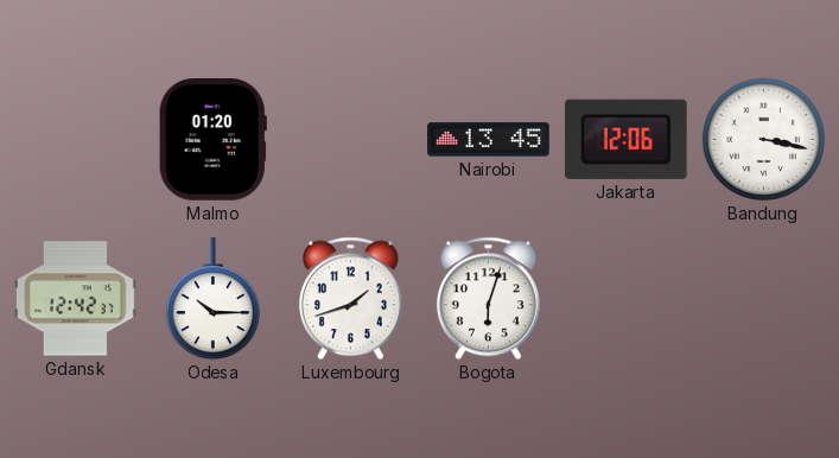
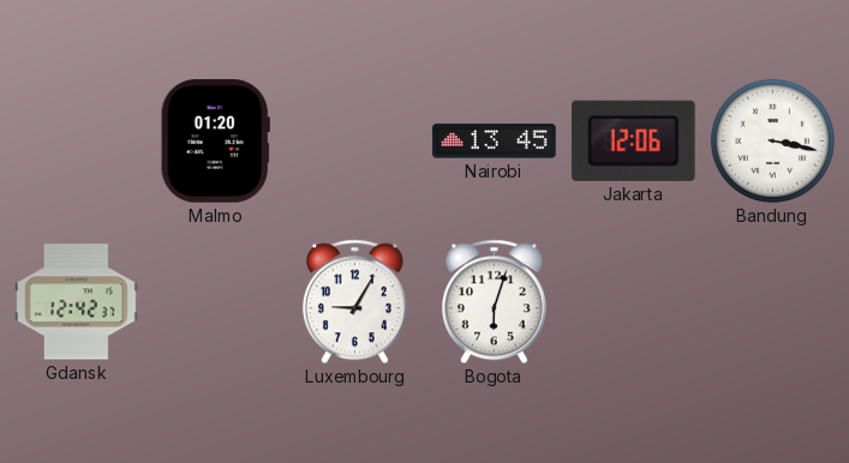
Odesa: 10:15 -> none (212, 299)
Luxembourg: 1:42 -> 9:05 (354, 302)
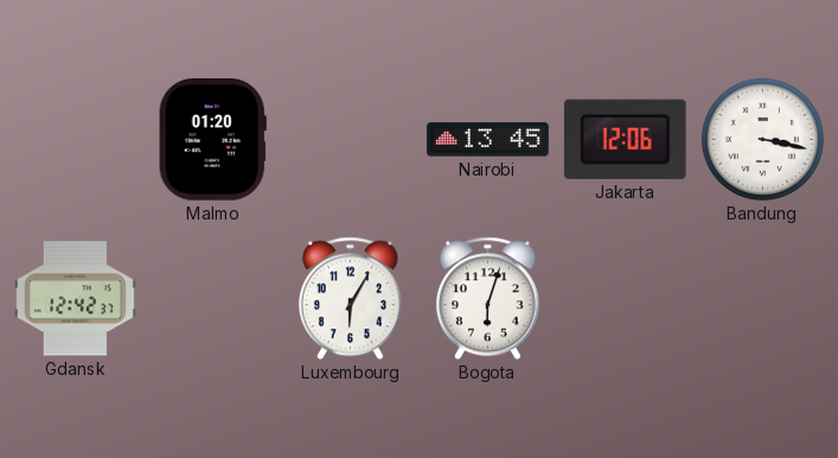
Luxembourg: 9:05 -> 6:05 (350, 299)
